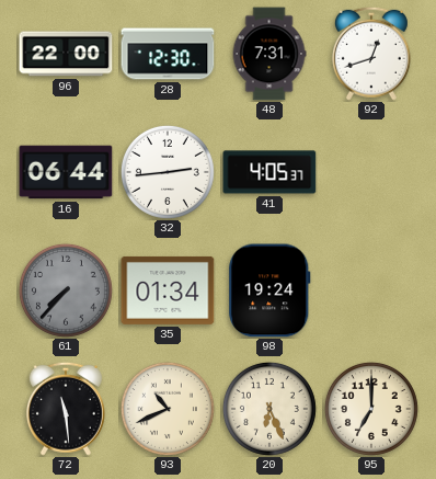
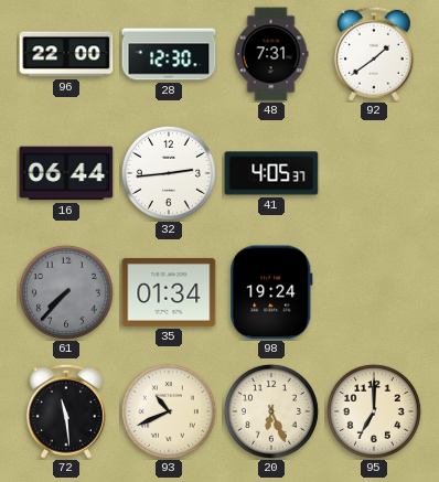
92: 12:42 -> 1:39 (374, 54)
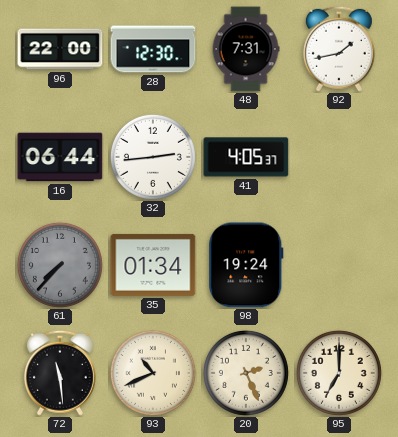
92: 1:39 -> 1:43 (339, 49)
20: 6:26 -> 2:26 (246, 373)
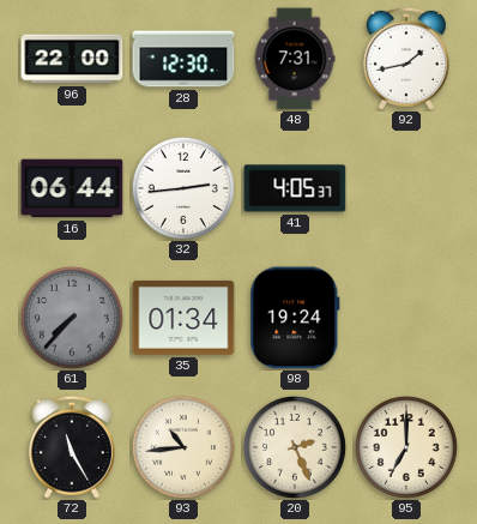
72: 11:29 -> 11:25 (72, 447)
93: 10:41 -> 10:44 (183, 447)
